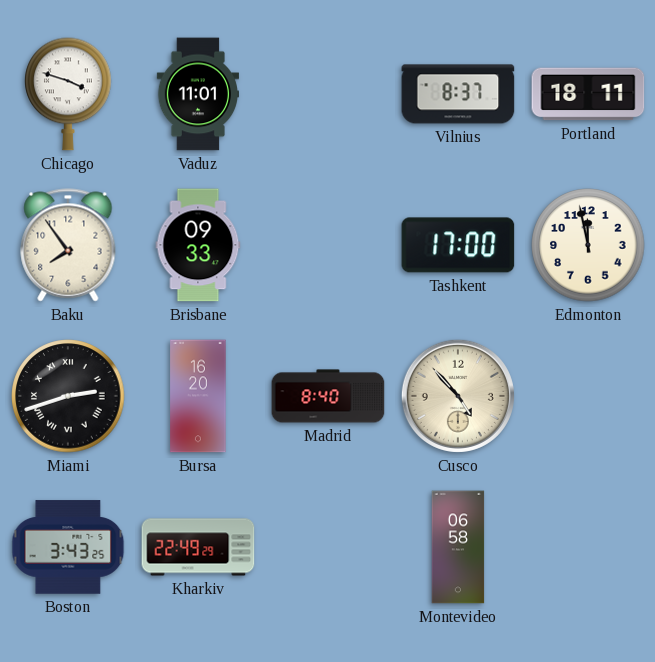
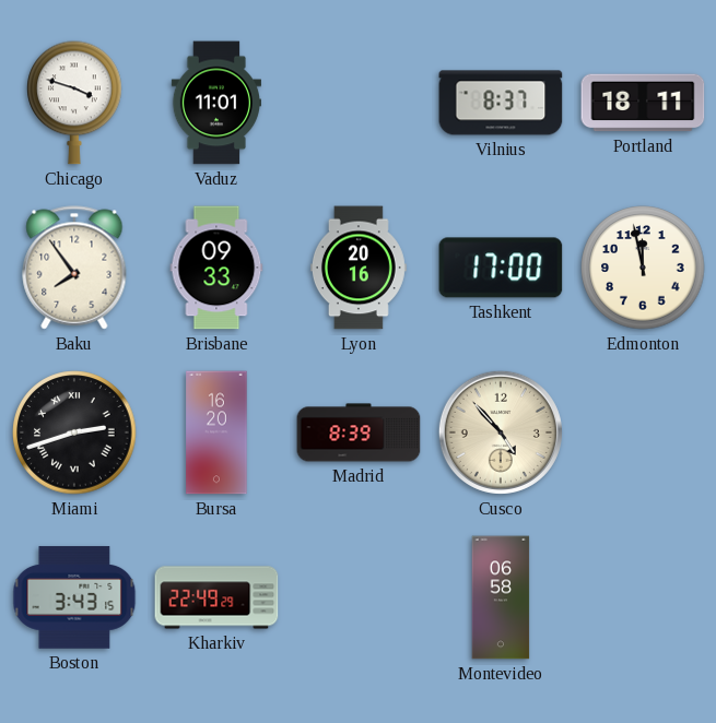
Lyon: none -> 20:16 (359, 268)
Madrid: 8:40 -> 8:39 (359, 432)
Boston: 3:43:25 -> 3:43:15 (74, 597)
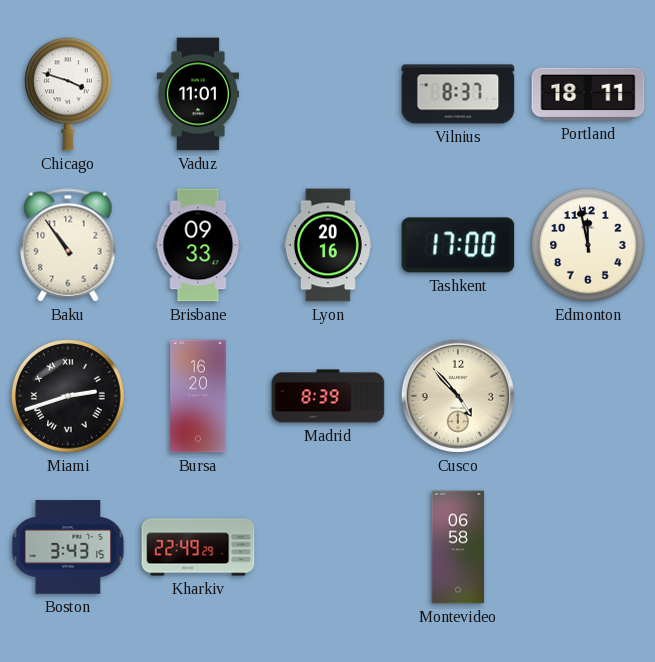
Baku: 7:54 -> 10:54 (68, 245)
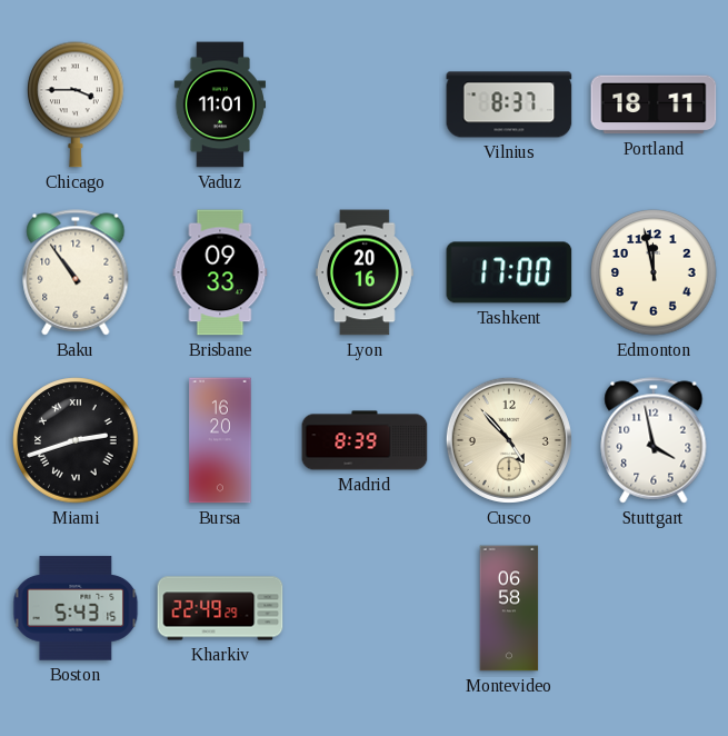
Chicago: 3:48 -> 3:45 (76, 105)
Stuttgart: none -> 3:58 (654, 440)
Boston: 3:43 -> 5:43 (76, 608)
